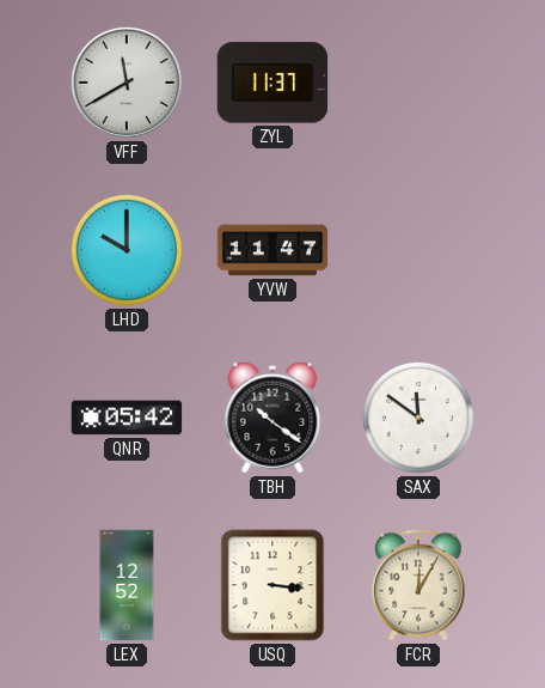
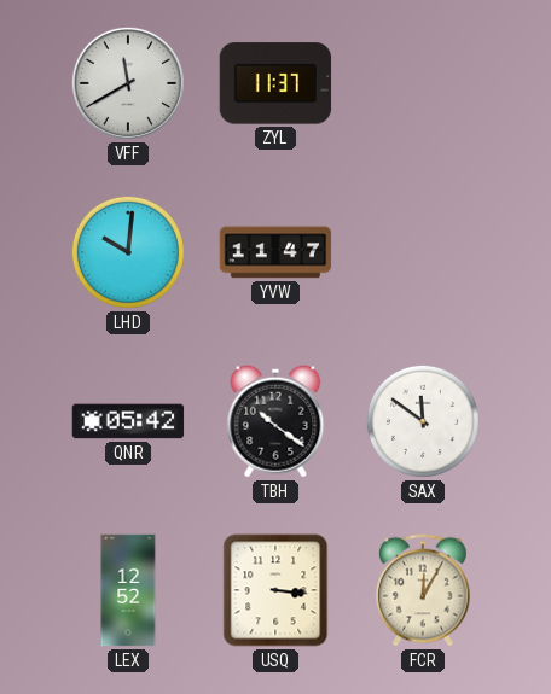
LHD: 10:00 -> 10:01 (128, 252)
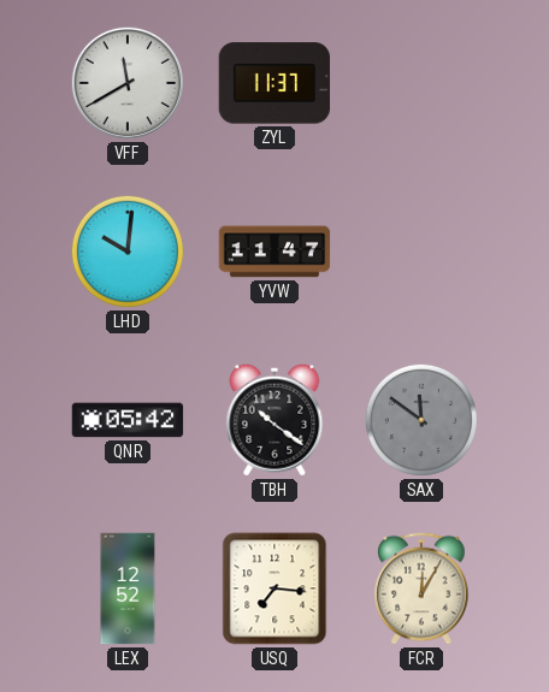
SAX dial: white -> grey (421, 420)
USQ: 3:16 -> 7:16 (274, 589)
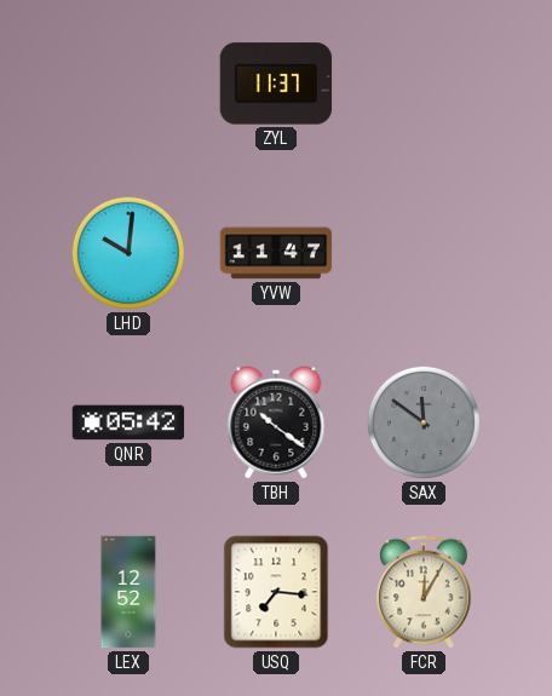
VFF: 11:40 -> none (128, 83)
